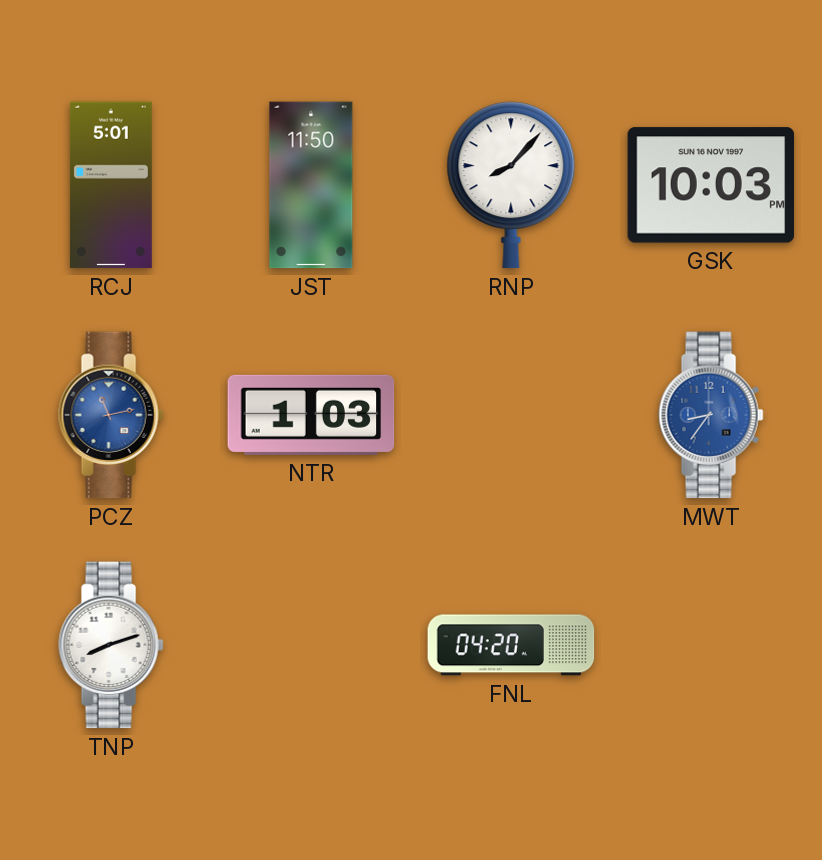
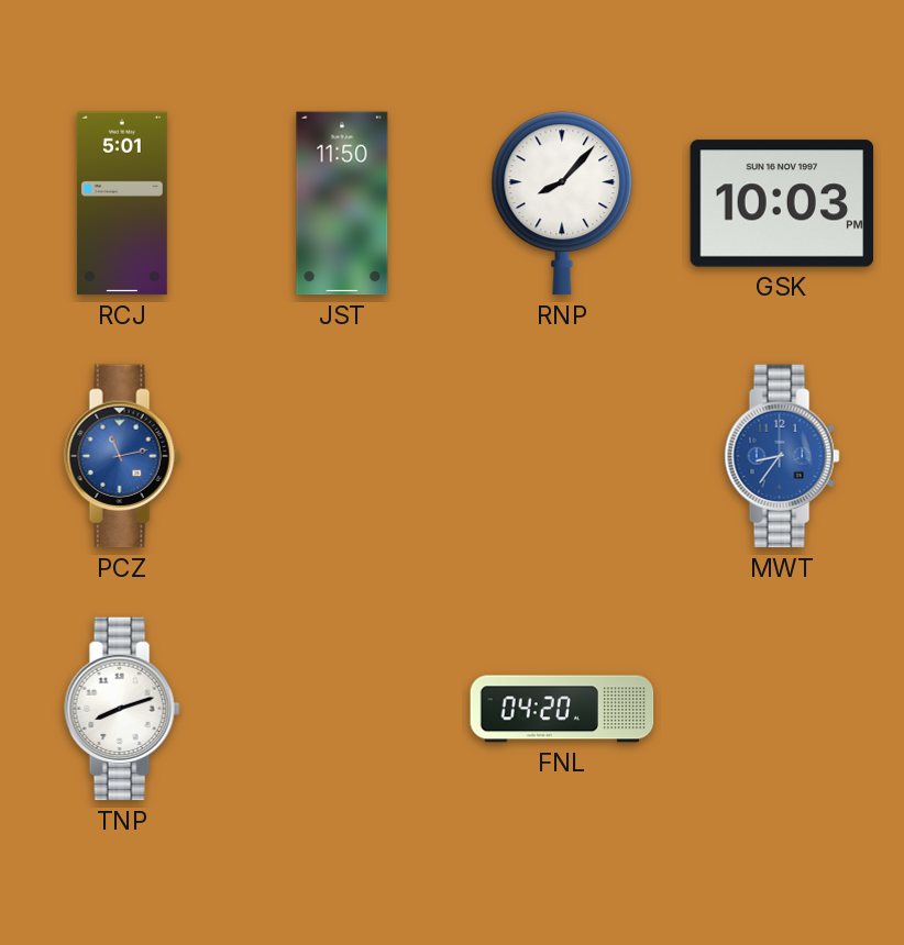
NTR: 1:03 -> none (311, 415)
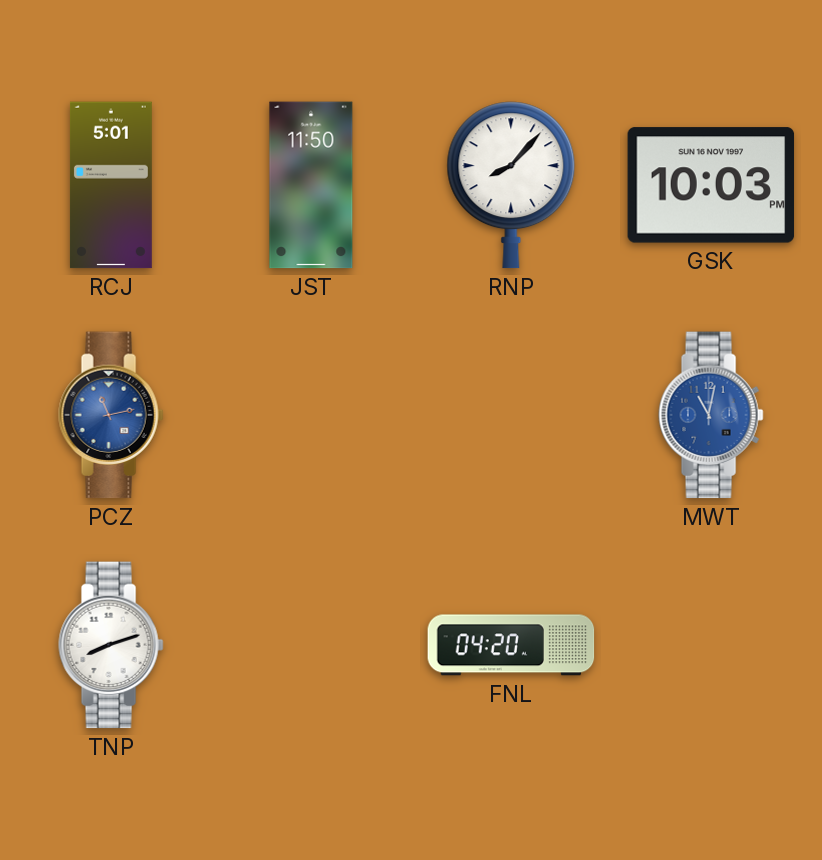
MWT: 8:36 -> 11:02 (711, 415)
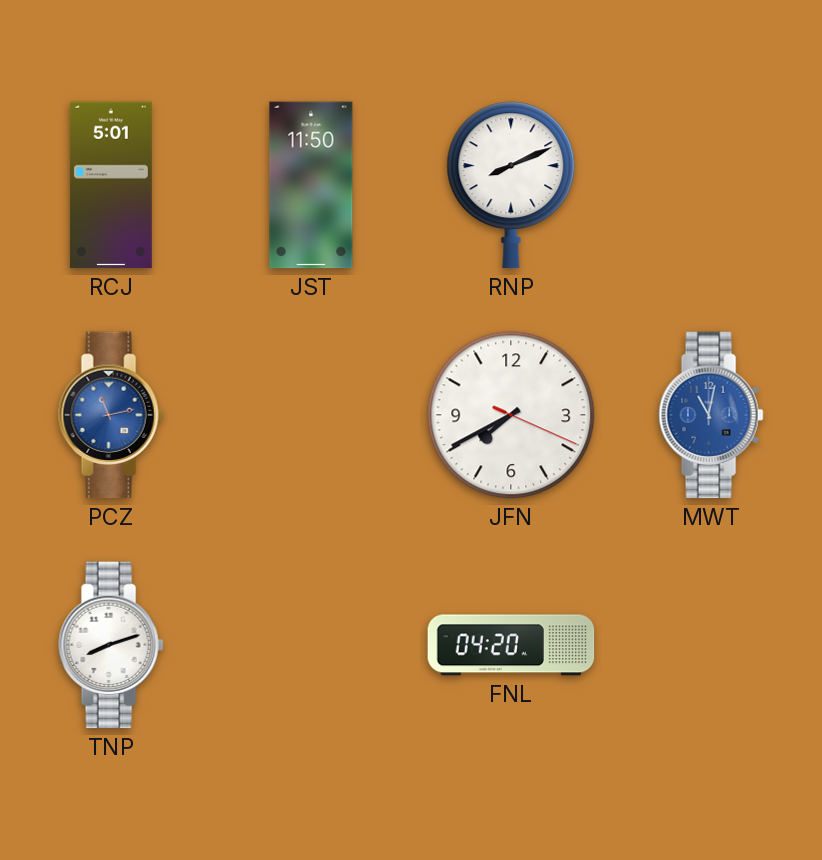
RNP: 8:07 -> 8:11 (511, 185)
GSK: 10:03 -> none (711, 185)
JFN: none -> 7:40 (511, 415)
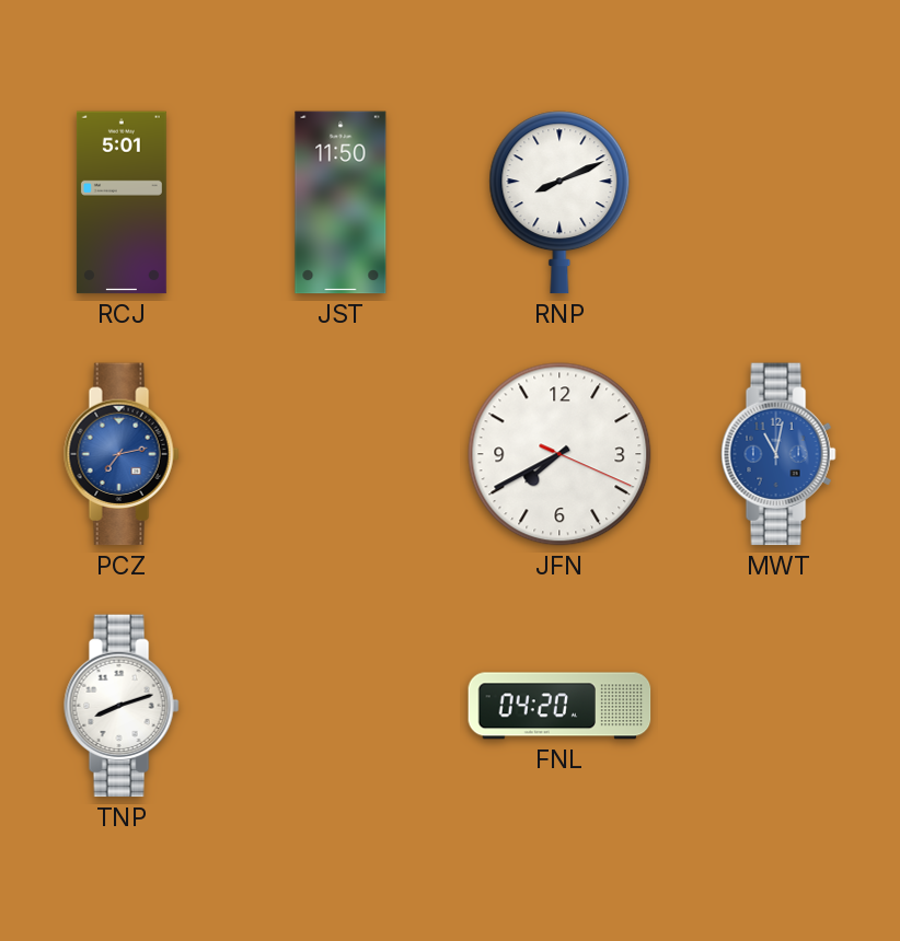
PCZ: 11:13 -> 7:13 (122, 454)
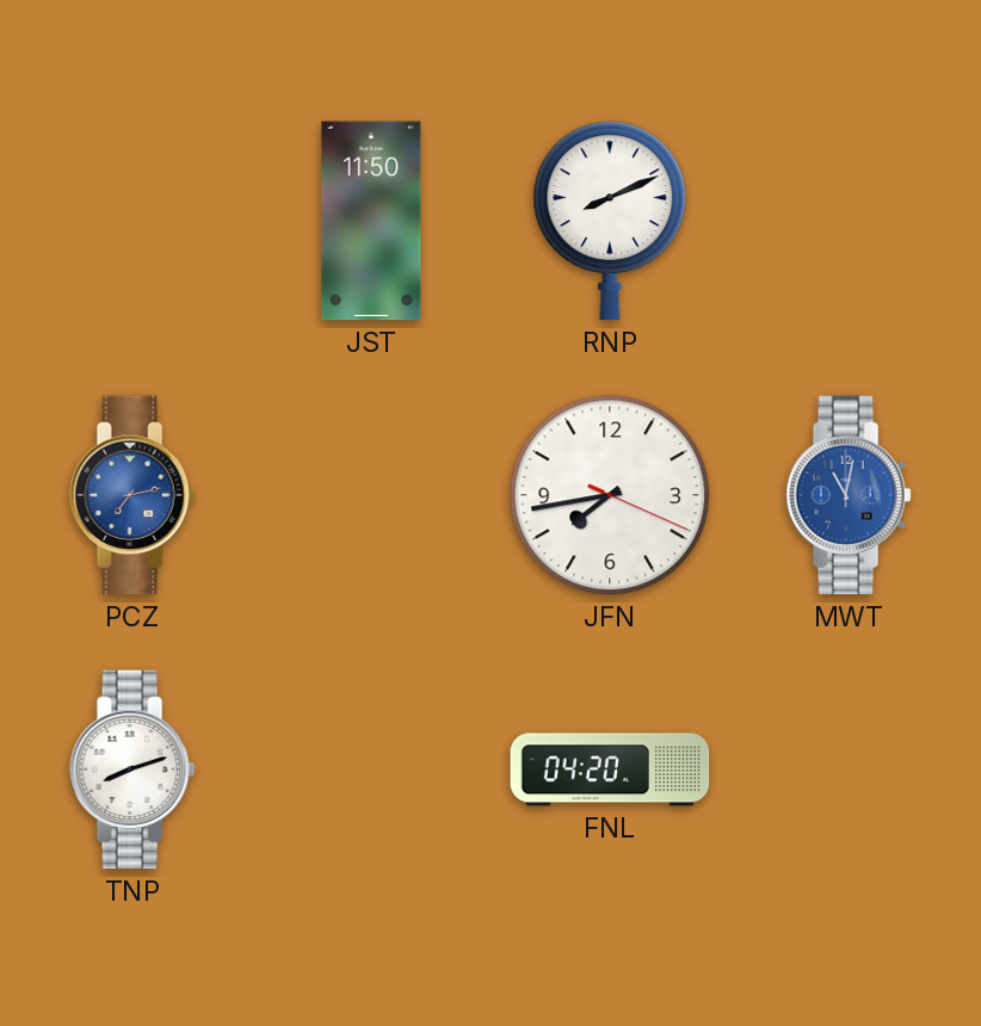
RCJ: 5:01 -> none (122, 202)
JFN: 7:40 -> 7:43 (610, 495)
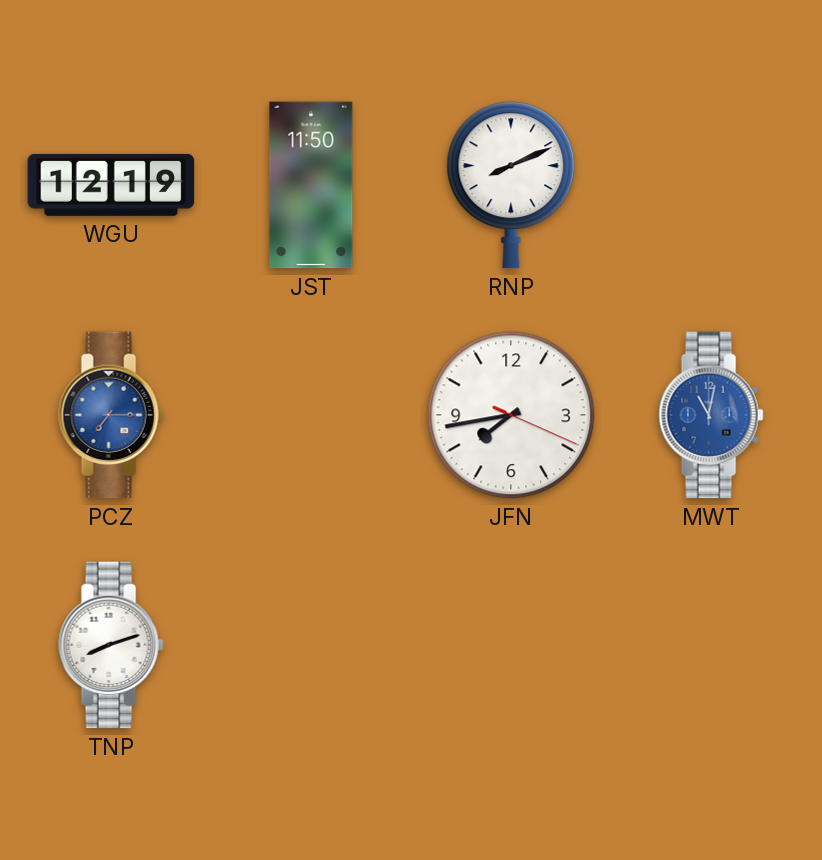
WGU: none -> 12:19 (111, 185)
PCZ: 7:13 -> 7:15 (111, 415)
FNL: 04:20 -> none (610, 769)
